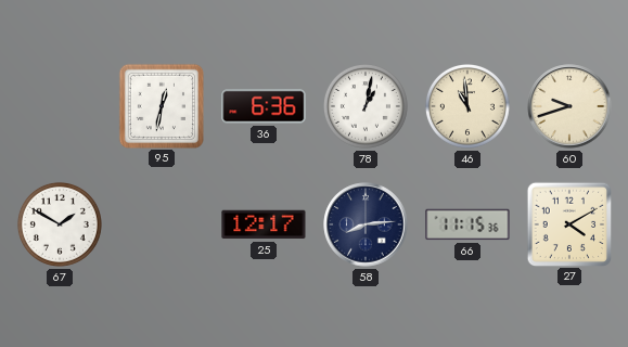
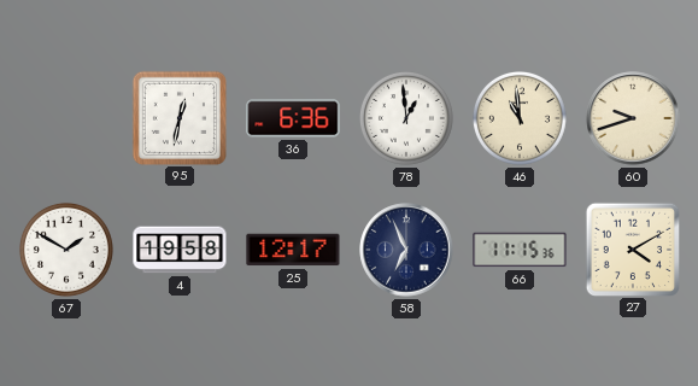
78: 1:02 -> 12:59 (406, 118)
4: none -> 19:58 (180, 250)
58: 8:14 -> 6:56 (406, 250)
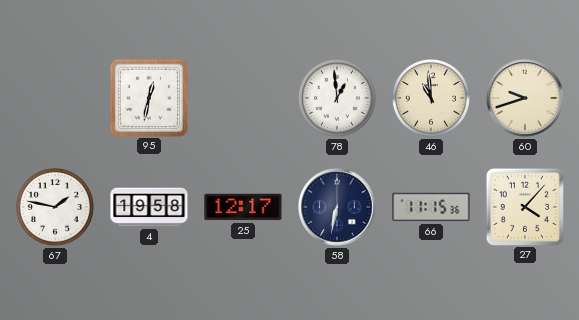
36: 6:36 -> none (293, 118)
67: 1:50 -> 1:47 (55, 207)
58: 6:56 -> 6:32 (337, 207)
27: 4:10 -> 4:07 (524, 206)
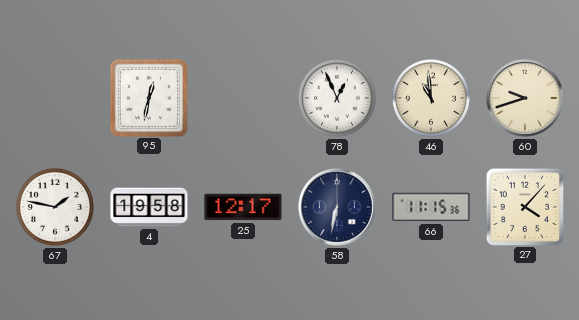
78: 12:59 -> 12:56 (337, 98)
